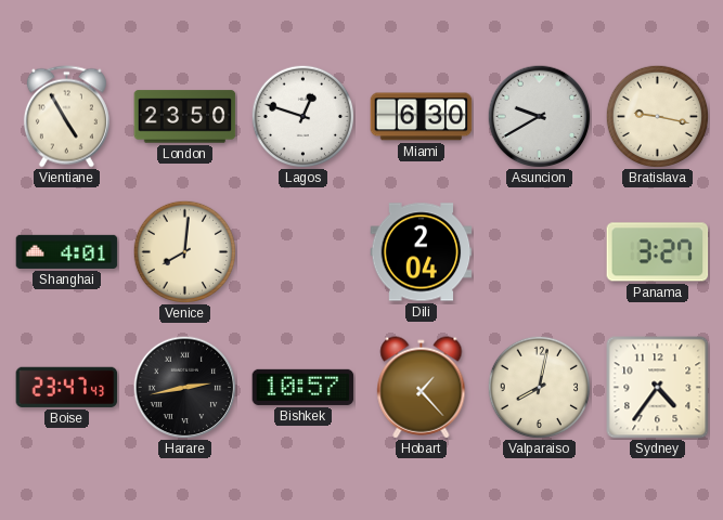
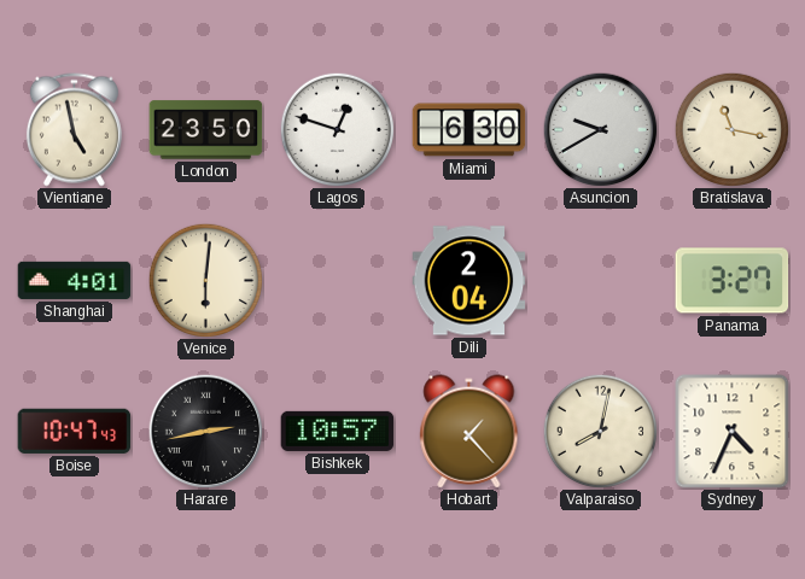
Vientiane: 4:55 -> 4:58 (74, 130)
Bratislava: 9:17 -> 11:17 (731, 129)
Venice: 8:01 -> 6:01 (205, 280)
Boise: 23:47 -> 10:47 (75, 431)
Sydney: 4:36 -> 4:34 (733, 432)
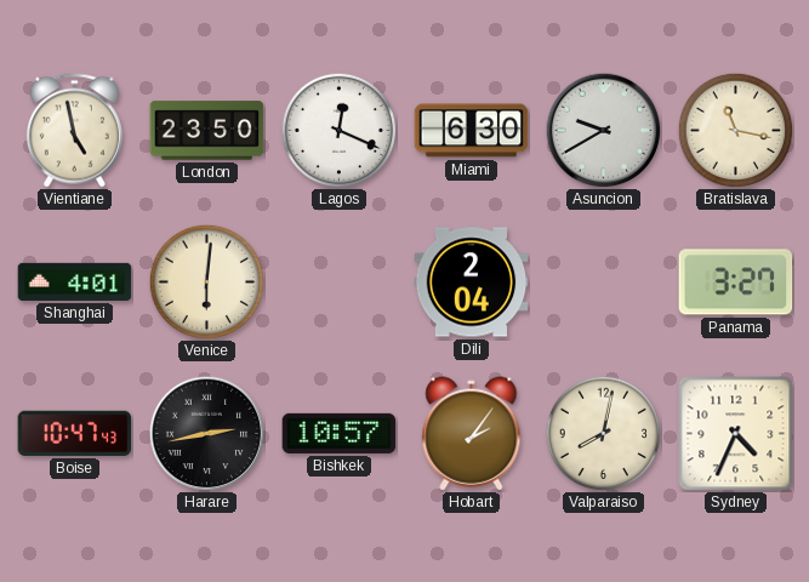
Lagos: 12:48 -> 12:19 (338, 130)
Hobart: 1:23 -> 2:06 (472, 434)
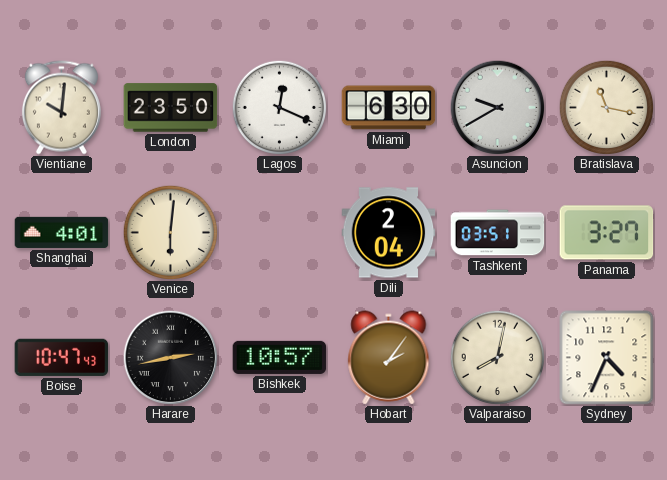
Vientiane: 4:58 -> 10:01 (61, 108)
Tashkent: none -> 03:51 (498, 233)
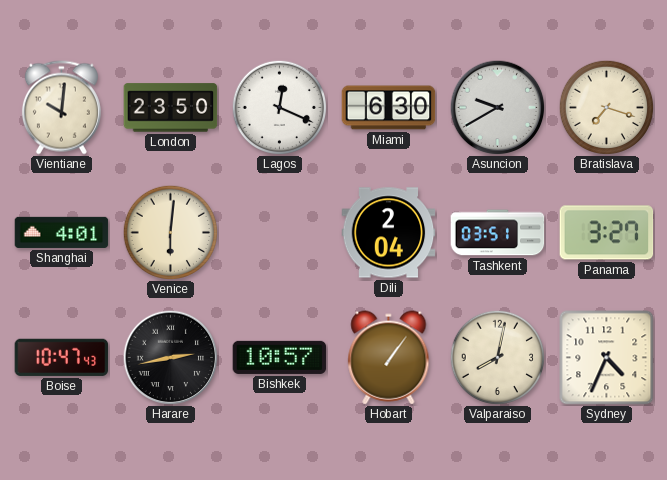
Bratislava: 11:17 -> 7:18 (606, 107)
Hobart: 2:06 -> 1:06 (389, 358)
